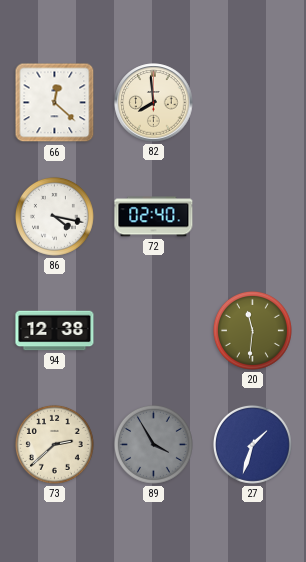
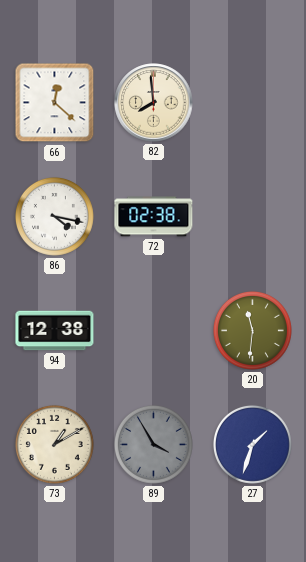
72: 02:40 -> 02:38 (154, 217)
73: 2:38 -> 1:10 (54, 444)
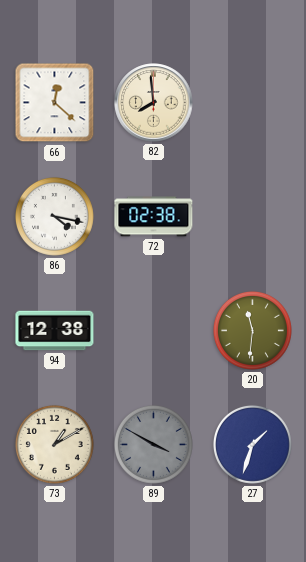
89: 3:55 -> 3:50 (153, 444)
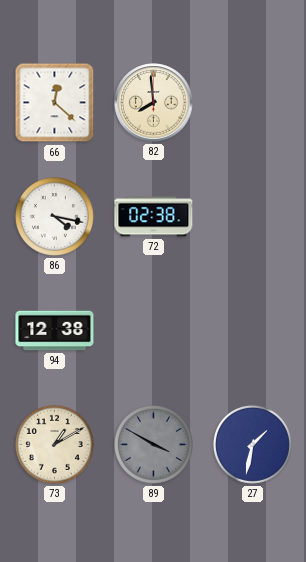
20: 11:31 -> none (252, 330)
27: 1:33 -> 1:32 (252, 444)
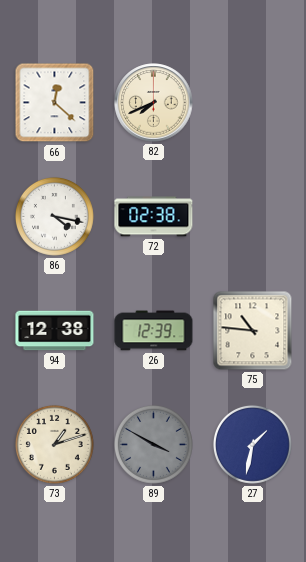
82: 7:59 -> 7:41 (154, 103)
26: none -> 12:39 (154, 331)
75: none -> 10:46 (253, 331)
73: 1:10 -> 1:12 (54, 444)
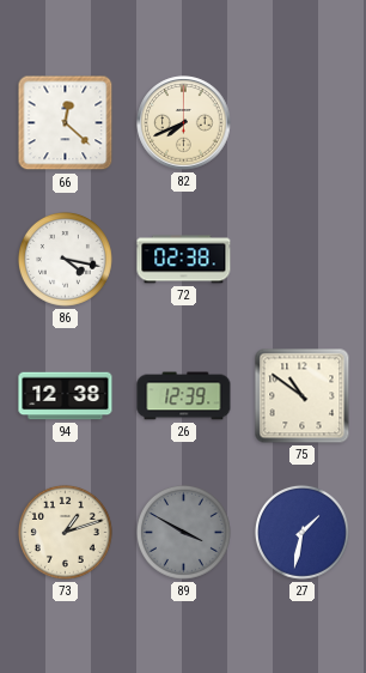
75: 10:46 -> 10:51 (303, 396)
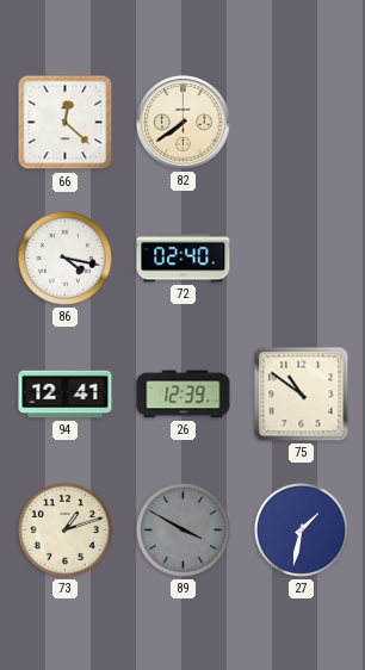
82: 7:41 -> 7:39 (184, 123)
72: 02:38 -> 02:40 (184, 259)
94: 12:38 -> 12:41 (66, 395)
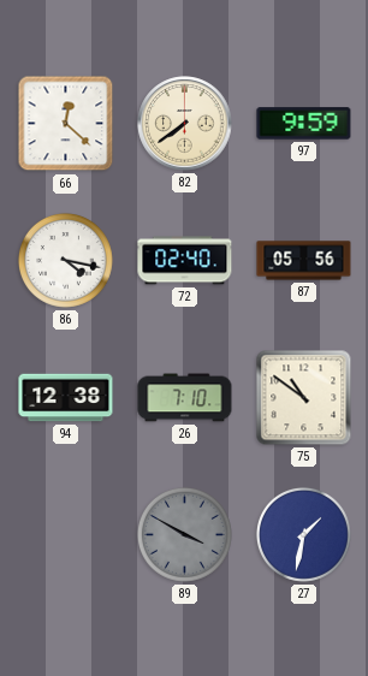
97: none -> 9:59 (304, 124)
87: none -> 05:56 (304, 261)
94: 12:41 -> 12:38 (66, 398)
26: 12:39 -> 7:10 (185, 398)
73: 1:12 -> none (64, 529)
